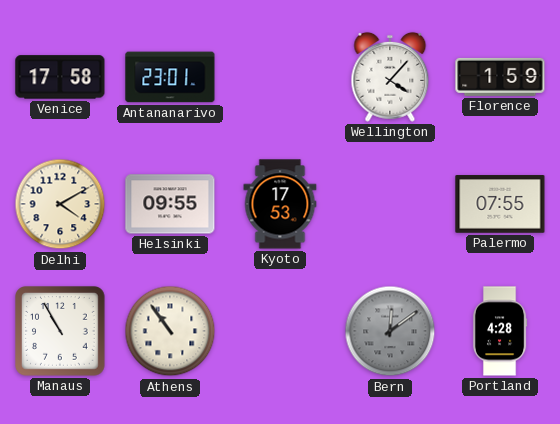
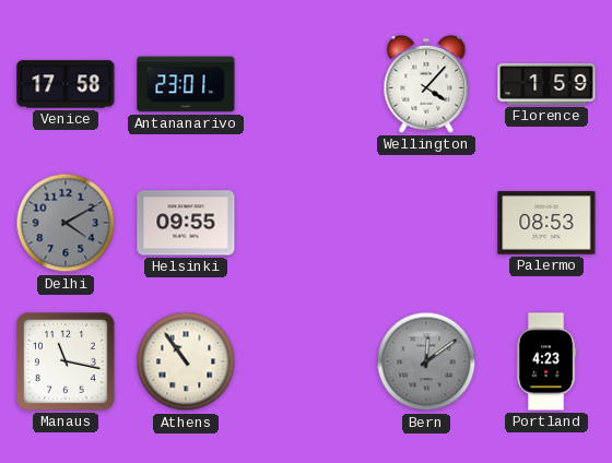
Delhi dial: cream -> grey (66, 223)
Kyoto: 17:53 -> none (280, 204)
Palermo: 07:55 -> 08:53 (546, 223)
Manaus: 10:55 -> 11:17 (67, 363)
Portland: 4:28 -> 4:23 (546, 361)
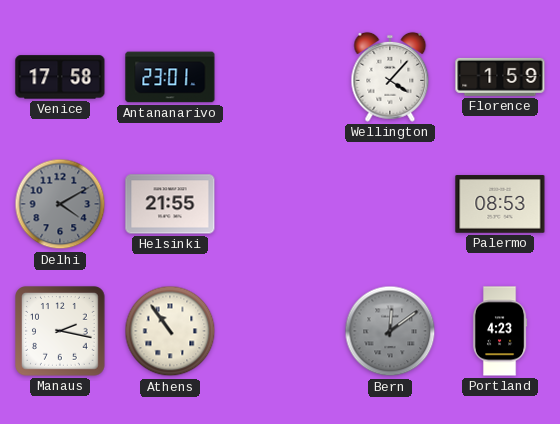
Helsinki: 09:55 -> 21:55 (170, 204)
Manaus: 11:17 -> 2:17 (61, 332)
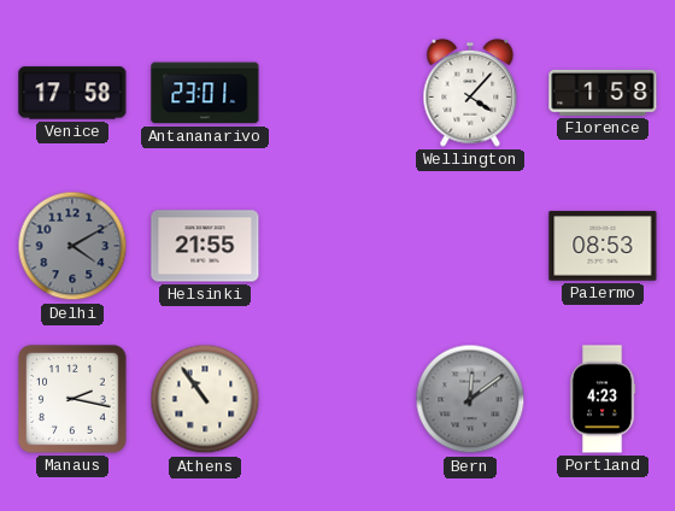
Florence: 1:59 -> 1:58 (603, 93)
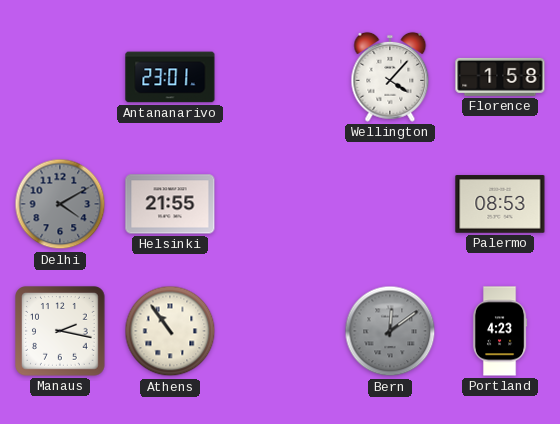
Venice: 17:58 -> none (72, 93)
